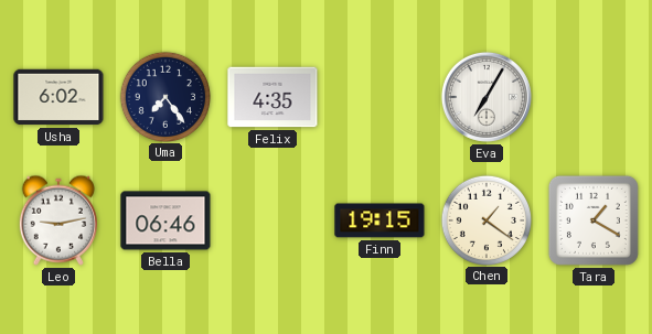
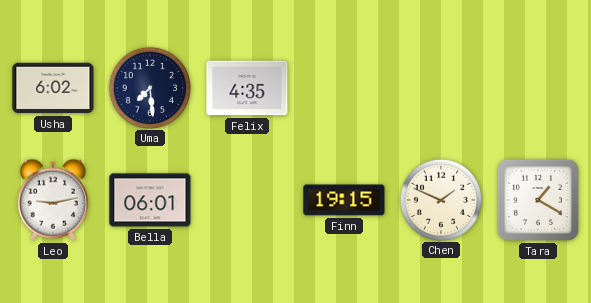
Uma: 7:24 -> 7:29 (149, 87)
Eva: 7:05 -> none (487, 97)
Bella: 06:46 -> 06:01 (150, 200)
Chen: 1:21 -> 1:49 (440, 199)
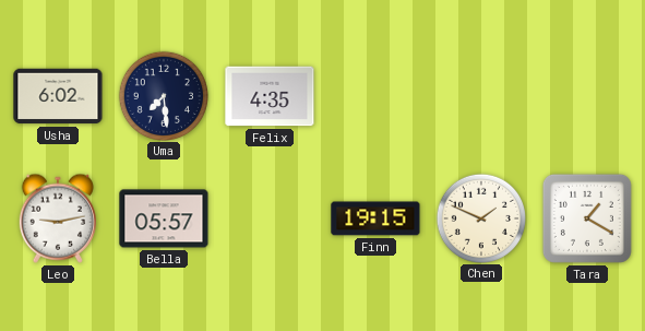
Bella: 06:01 -> 05:57 (164, 218)
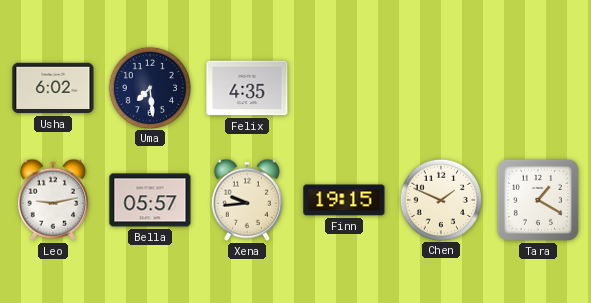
Xena: none -> 9:44 (247, 200)
